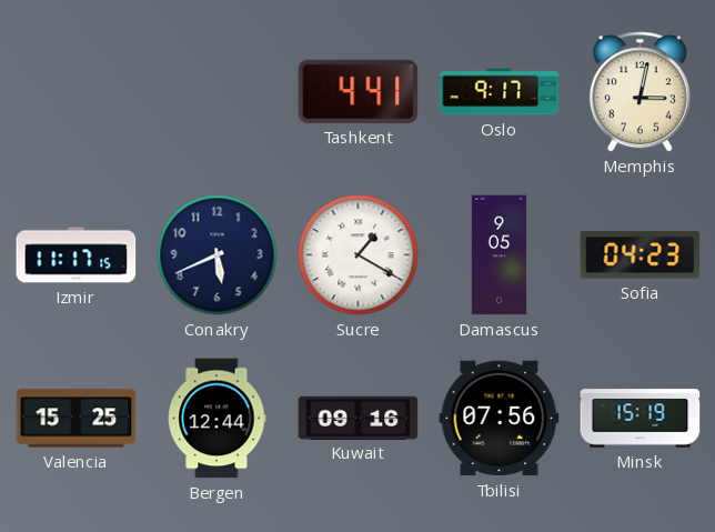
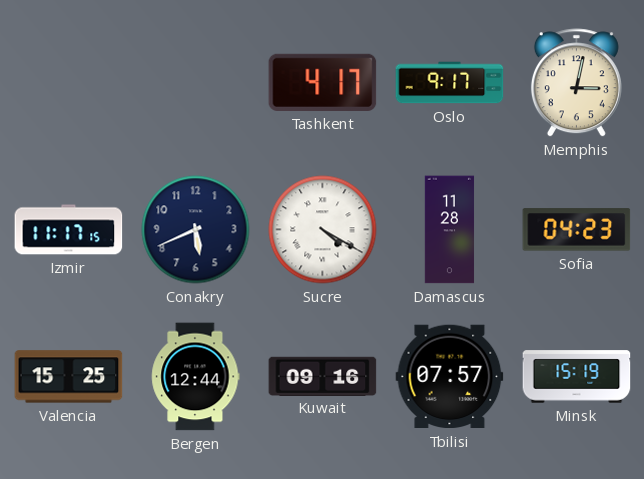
Tashkent: 4:41 -> 4:17 (323, 82)
Sucre: 1:20 -> 4:20 (323, 230)
Damascus: 9:05 -> 11:28 (450, 230)
Tbilisi: 07:56 -> 07:57 (450, 377)
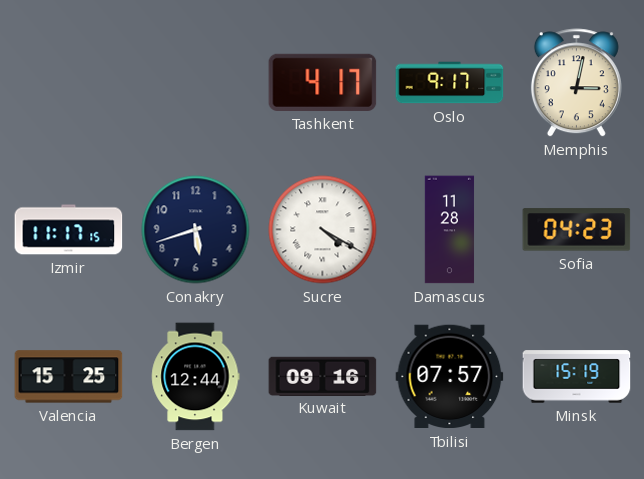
Conakry: 5:41 -> 5:42 (196, 230)
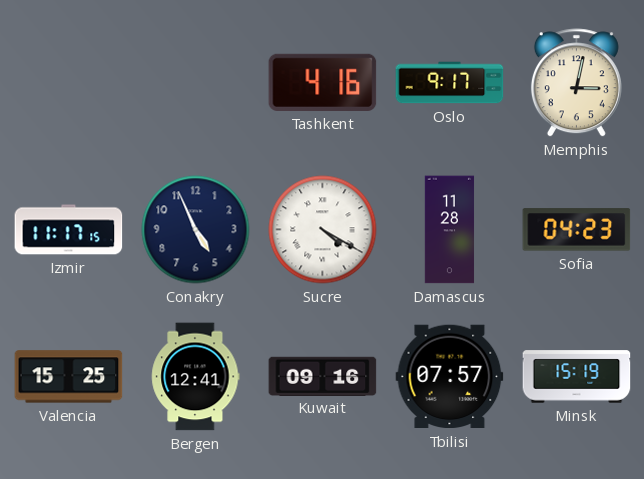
Tashkent: 4:17 -> 4:16 (323, 82)
Conakry: 5:42 -> 4:56 (196, 230)
Bergen: 12:44 -> 12:41 (196, 377)
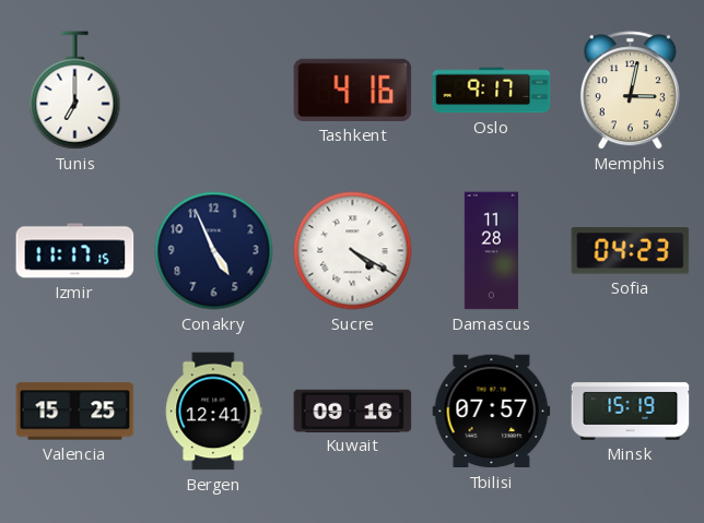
Tunis: none -> 7:00 (75, 91)
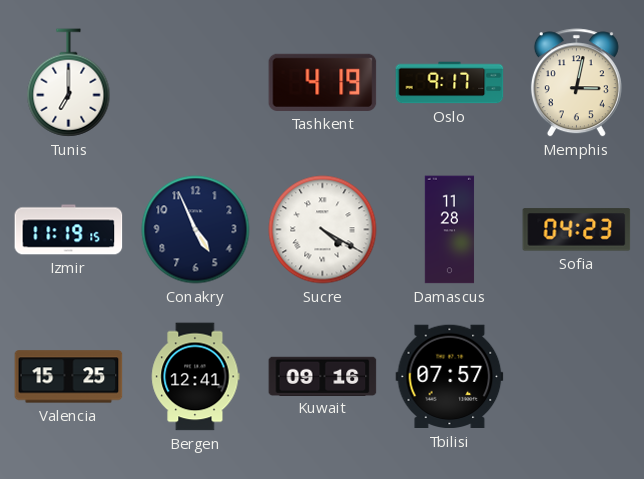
Tashkent: 4:16 -> 4:19 (323, 82)
Izmir: 11:17 -> 11:19 (69, 230)
Minsk: 15:19 -> none (631, 412)
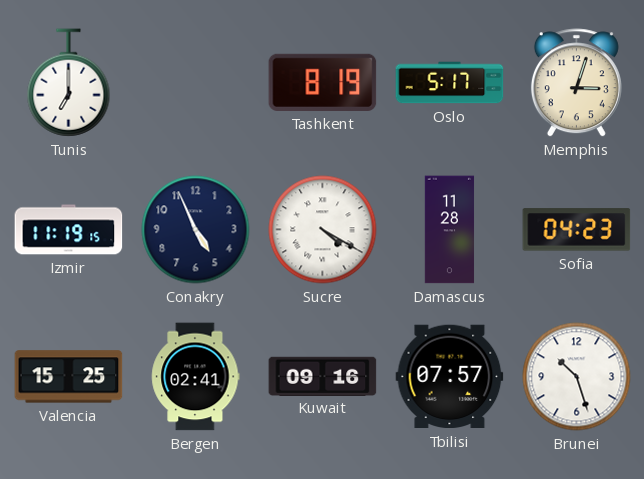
Tashkent: 4:19 -> 8:19 (323, 82)
Oslo: 9:17 -> 5:17 (450, 83)
Memphis: 3:02 -> 3:03 (576, 83)
Bergen: 12:41 -> 02:41 (196, 377)
Brunei: none -> 10:27 (577, 377)
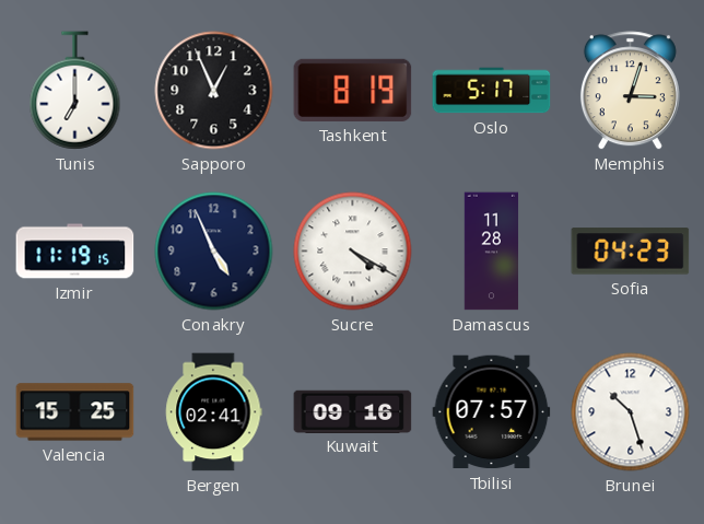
Sapporo: none -> 12:56 (214, 91)
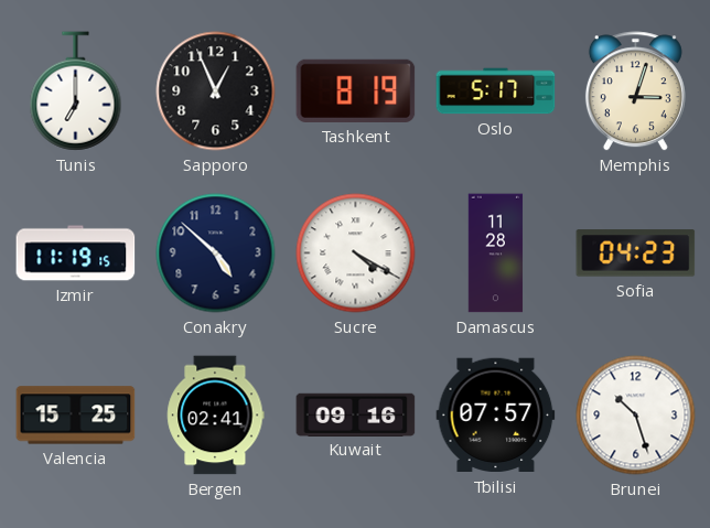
Conakry: 4:56 -> 4:52 (216, 254)
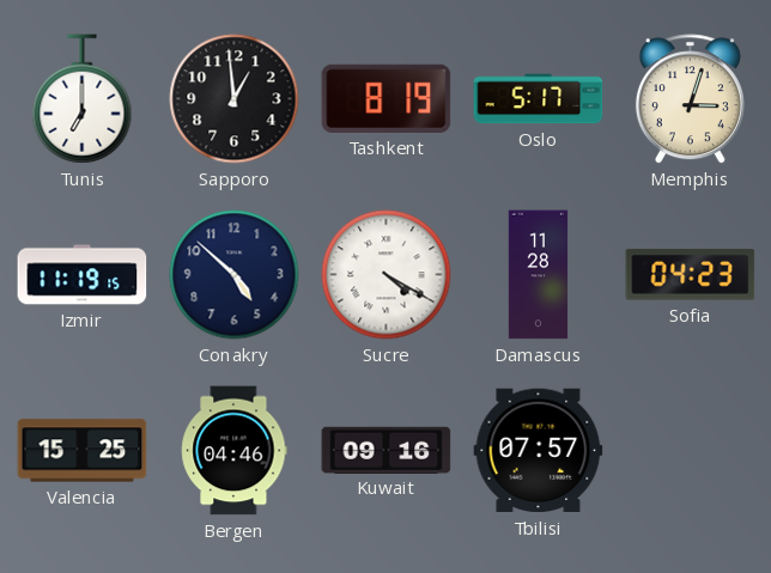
Sapporo: 12:56 -> 12:59 (235, 99)
Bergen: 02:41 -> 04:46 (235, 451)
Brunei: 10:27 -> none (636, 416)
